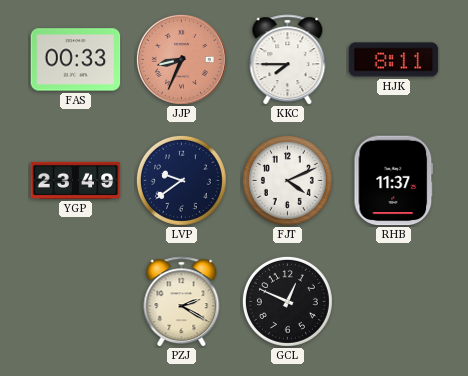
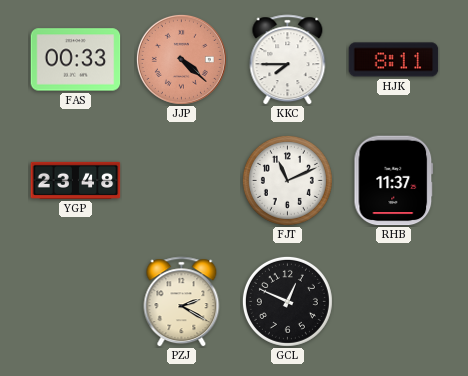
JJP: 8:34 -> 4:22 (181, 59)
YGP: 23:49 -> 23:48 (76, 180)
LVP: 9:39 -> none (181, 180)
FJT: 4:11 -> 11:11 (287, 180)
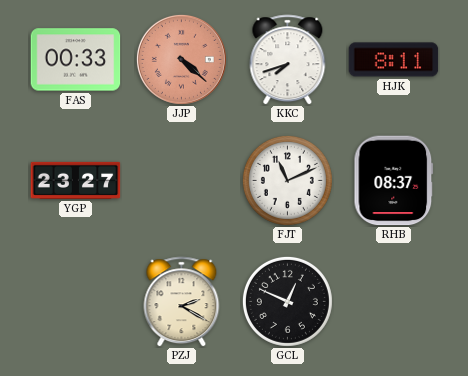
KKC: 7:45 -> 7:42 (288, 60)
YGP: 23:48 -> 23:27 (76, 180)
RHB: 11:37 -> 08:37 (394, 181)
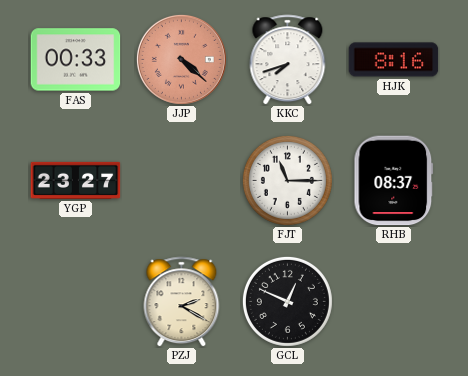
HJK: 8:11 -> 8:16 (394, 60)
FJT: 11:11 -> 11:15 (287, 180)
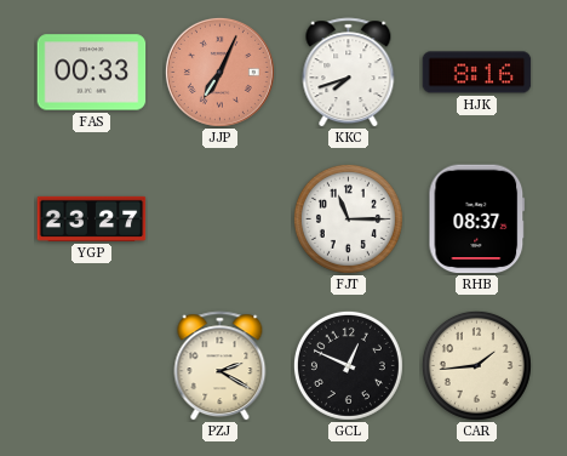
JJP: 4:22 -> 7:04 (219, 72)
CAR: none -> 1:44 (476, 365)
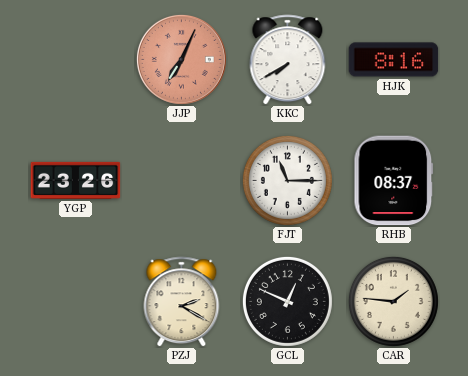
FAS: 00:33 -> none (92, 73)
KKC: 7:42 -> 7:40 (288, 60)
YGP: 23:27 -> 23:26 (76, 180)
CAR: 1:44 -> 1:46 (393, 301)
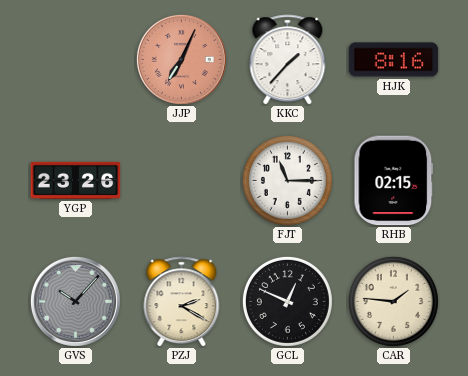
KKC: 7:40 -> 1:37 (288, 60)
RHB: 08:37 -> 02:15 (394, 181)
GVS: none -> 10:07 (75, 301)
